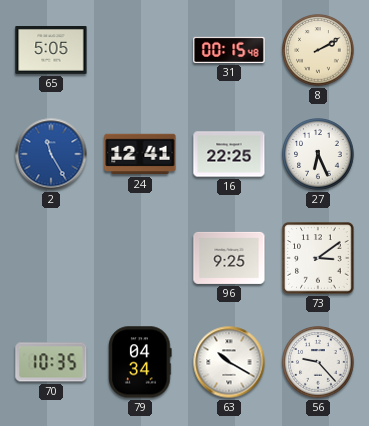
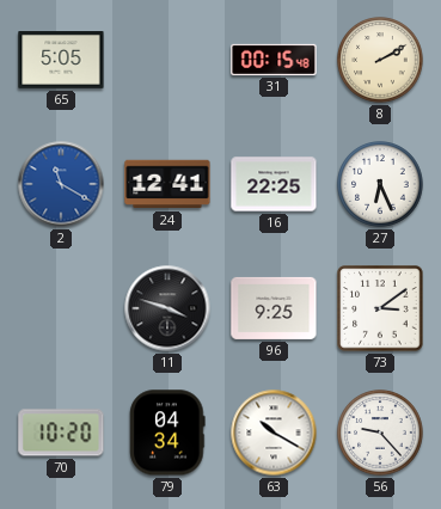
2: 11:25 -> 11:20 (61, 184)
11: none -> 3:48 (167, 308)
70: 10:35 -> 10:20 (61, 433)
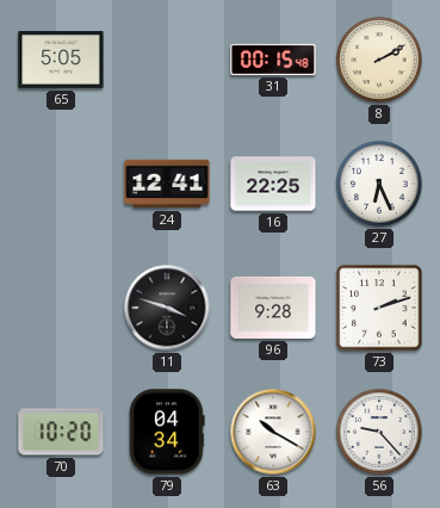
2: 11:20 -> none (61, 184)
96: 9:25 -> 9:28 (273, 308)
73: 3:09 -> 2:12 (379, 308)
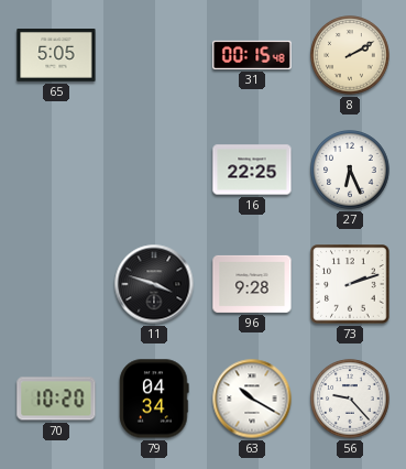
24: 12:41 -> none (167, 184)
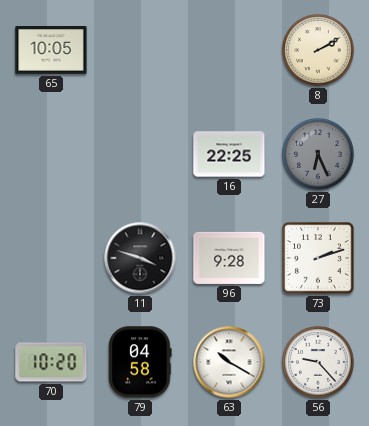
65: 5:05 -> 10:05 (51, 51)
31: 00:15 -> none (252, 55)
27 dial: white -> grey (318, 154)
79: 04:34 -> 04:58 (140, 362)
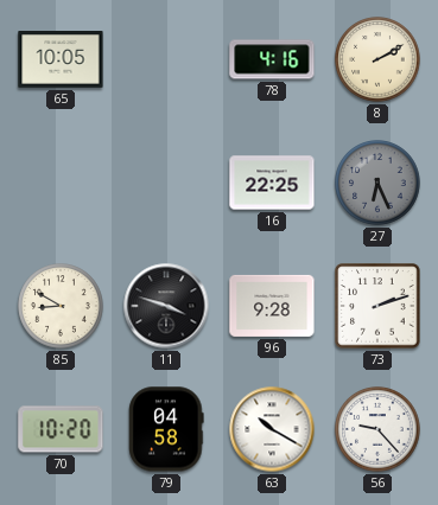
78: none -> 4:16 (272, 59)
85: none -> 8:50 (61, 306)
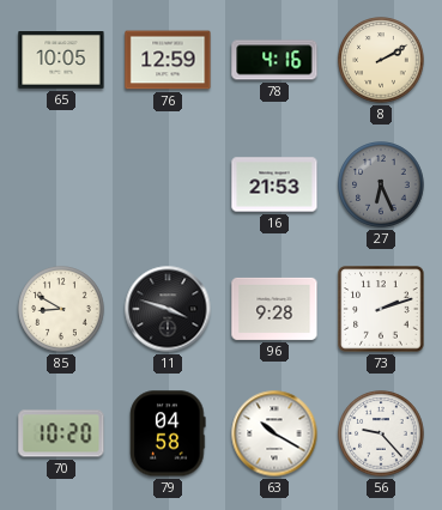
76: none -> 12:59 (168, 60)
16: 22:25 -> 21:53 (274, 184)
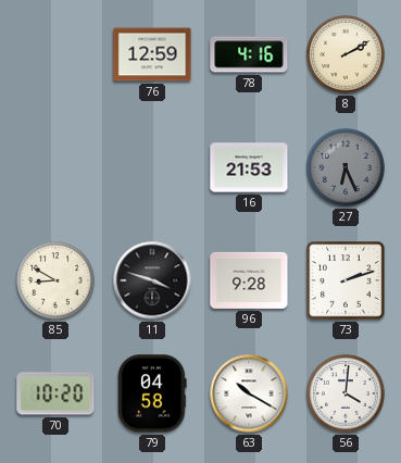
65: 10:05 -> none (61, 61)
56: 9:23 -> 4:01 (346, 393)
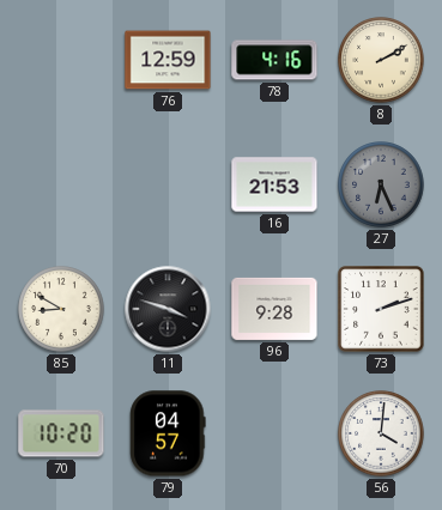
79: 04:58 -> 04:57 (168, 433)
63: 10:20 -> none (249, 393)
